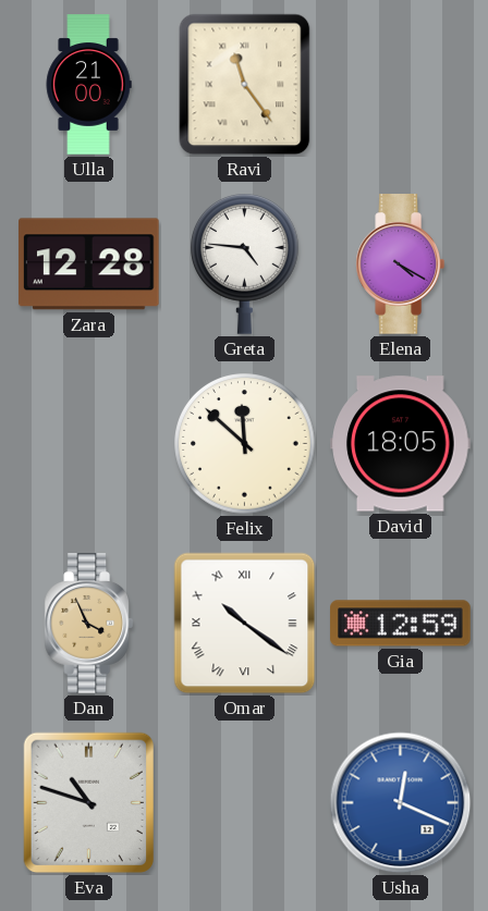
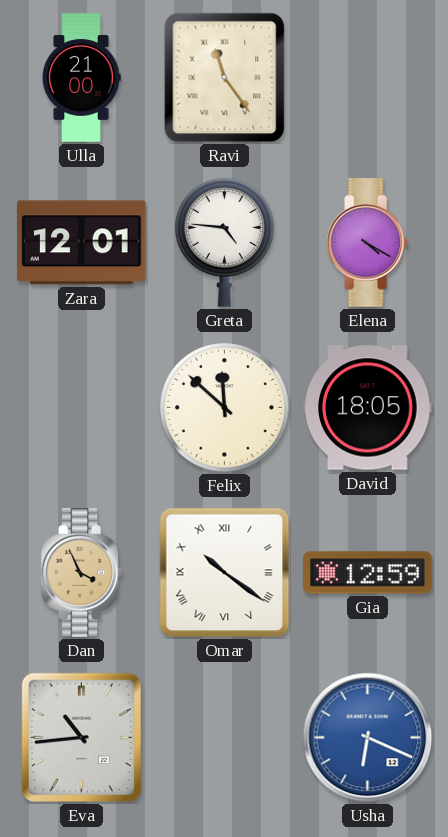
Zara: 12:28 -> 12:01 (82, 243)
Eva: 10:48 -> 10:44 (81, 738)
Usha: 12:19 -> 6:19 (368, 738)
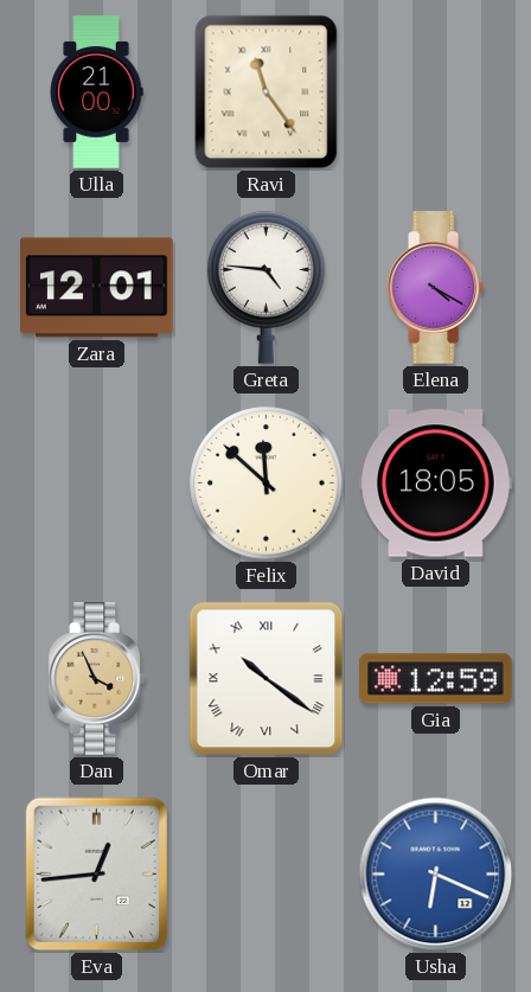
Eva: 10:44 -> 12:44 (96, 875)
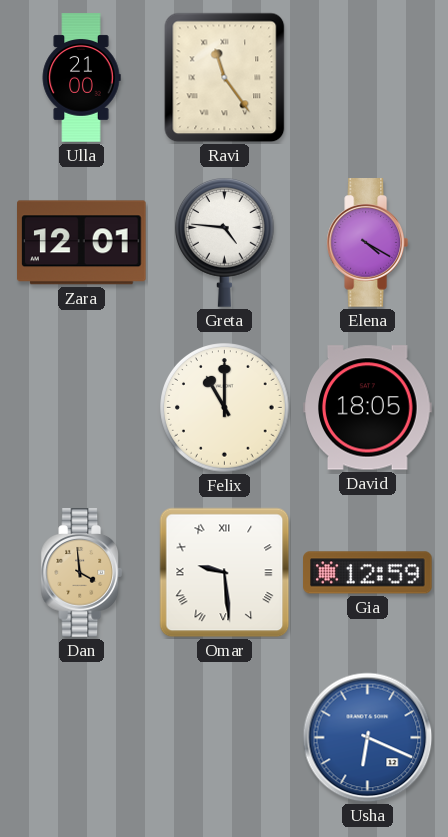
Felix: 11:52 -> 11:00 (225, 408)
Dan: 3:56 -> 3:59 (81, 573)
Omar: 10:21 -> 9:29 (225, 573)
Eva: 12:44 -> none (96, 875)
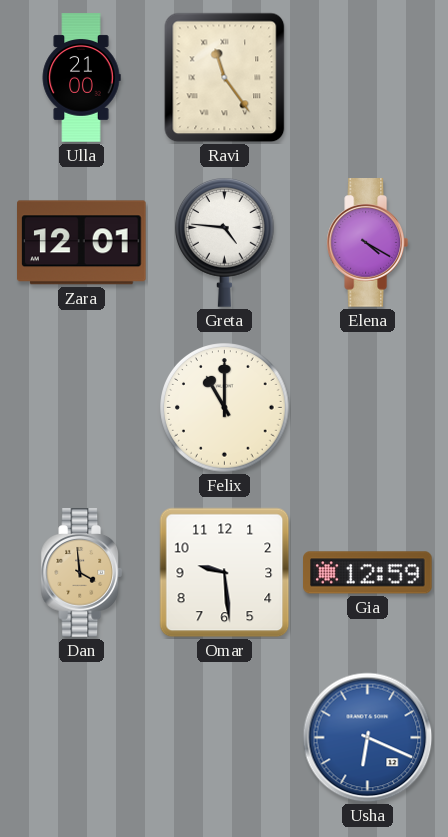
David: 18:05 -> none (368, 408)
Omar numerals: Roman -> Arabic (225, 573)
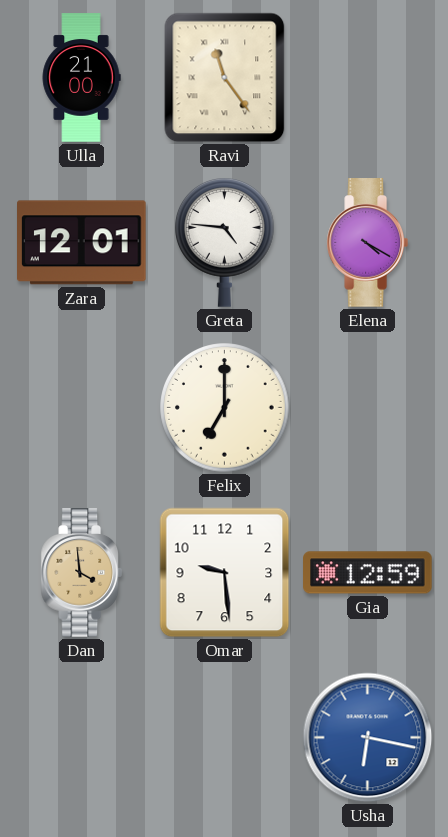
Felix: 11:00 -> 7:00 (225, 408)
Usha: 6:19 -> 6:17 (368, 738)
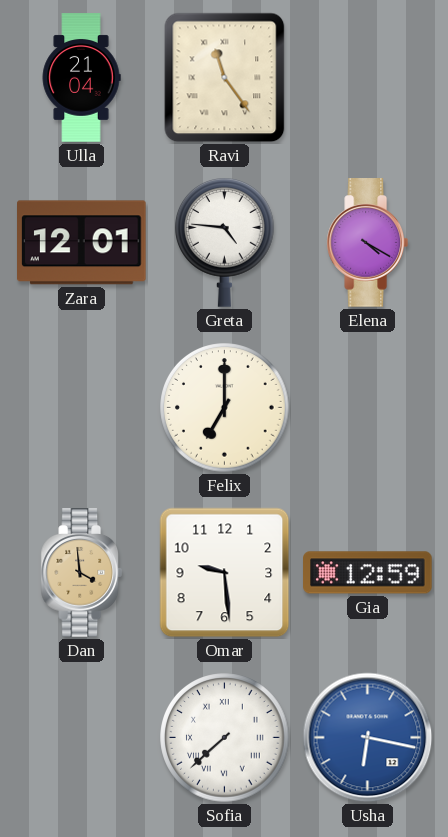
Ulla: 21:00 -> 21:04 (81, 78)
Sofia: none -> 7:38 (225, 738)
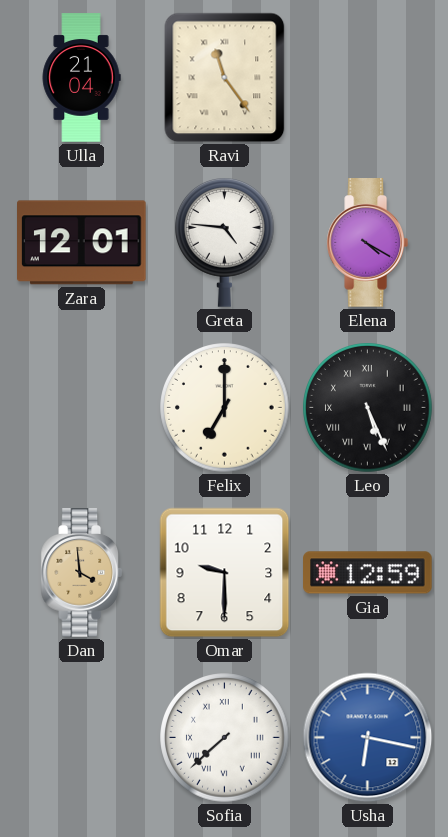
Leo: none -> 5:26 (368, 408)
Omar: 9:29 -> 9:30 (225, 573)
